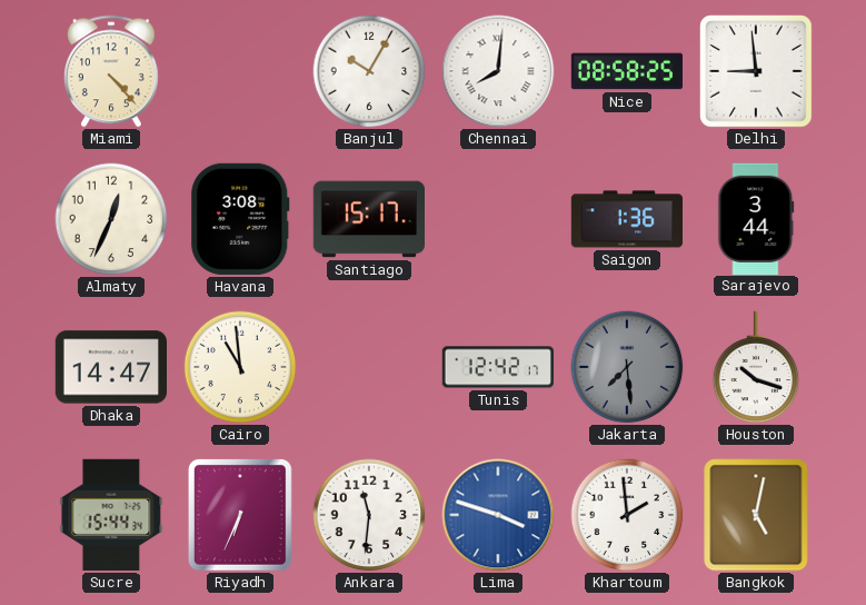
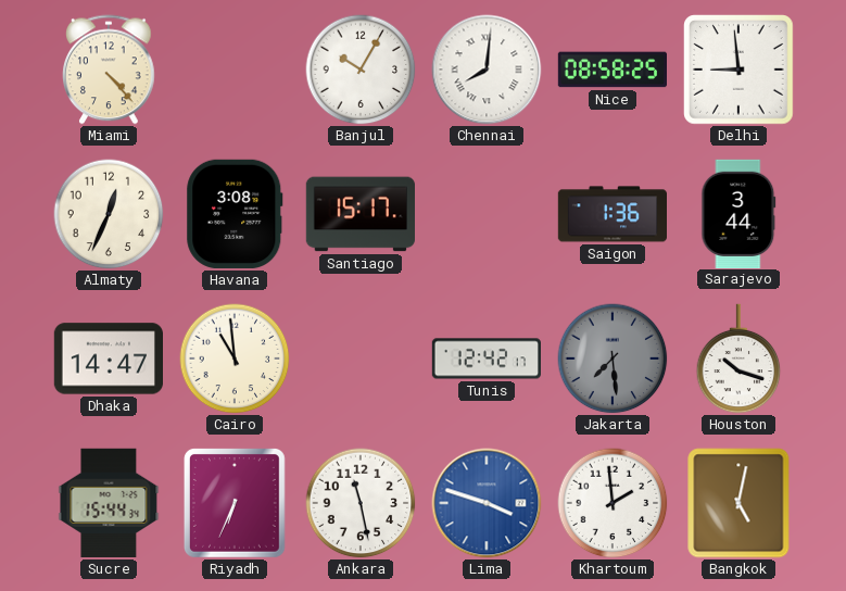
Ankara: 11:31 -> 11:28 (361, 503)
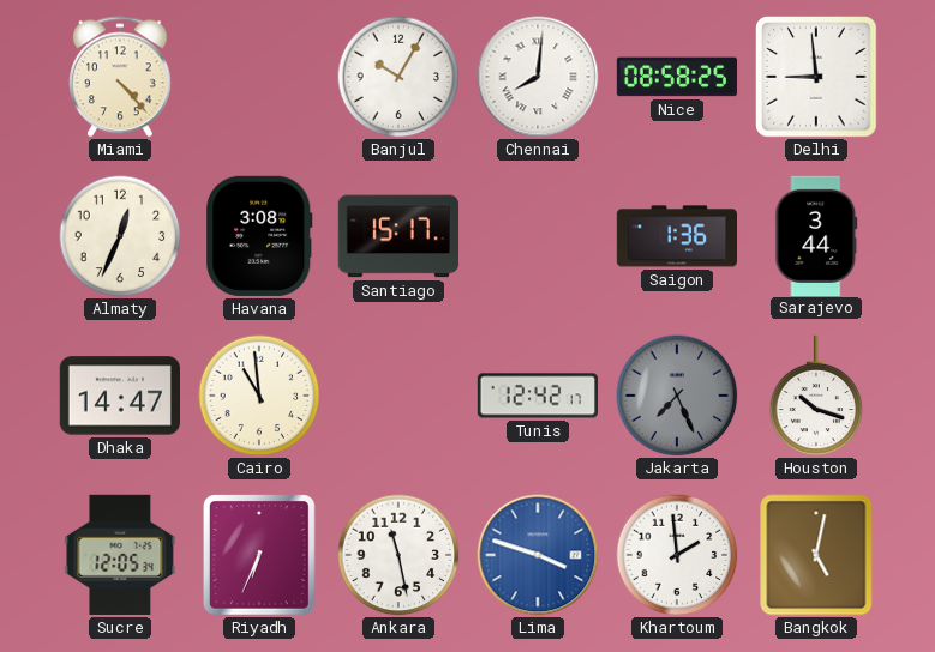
Jakarta: 7:29 -> 7:26 (677, 396)
Sucre: 15:44 -> 12:05 (120, 555)
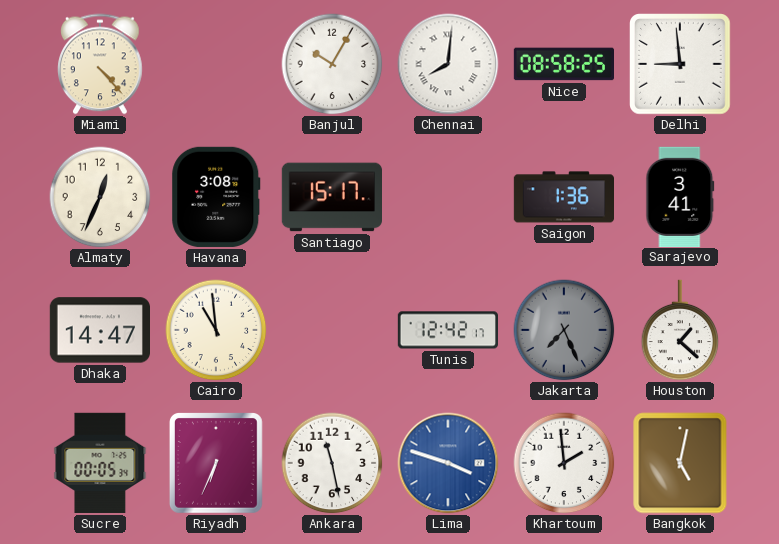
Sarajevo: 3:44 -> 3:41 (680, 196)
Houston: 10:18 -> 1:22 (680, 330)
Sucre: 12:05 -> 00:05 (100, 463)
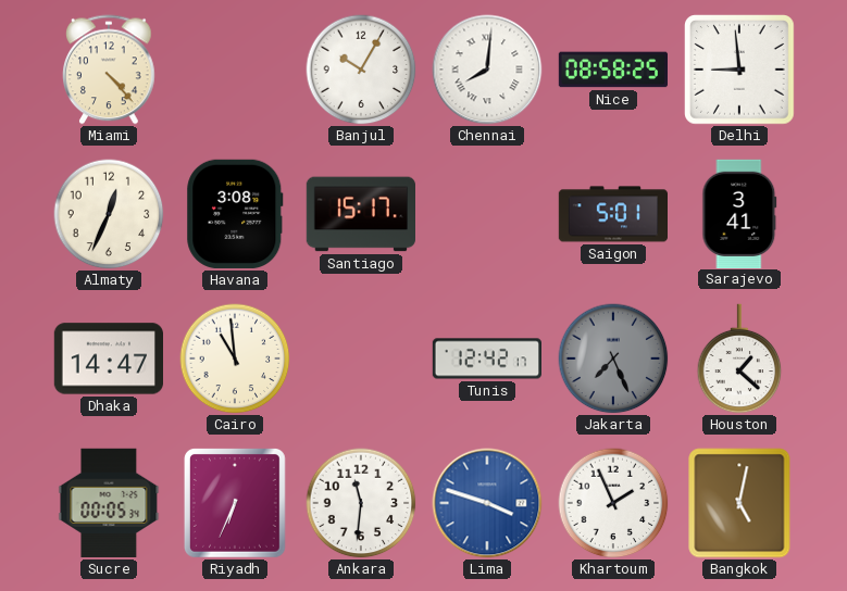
Saigon: 1:36 -> 5:01 (613, 214)
Ankara: 11:28 -> 11:31 (361, 503)
Khartoum: 1:59 -> 1:56 (613, 503)
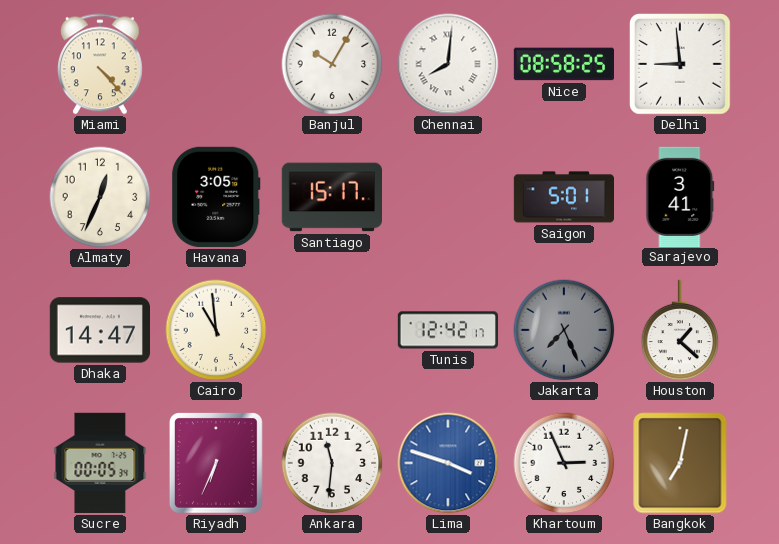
Havana: 3:08 -> 3:05 (216, 197)
Khartoum: 1:56 -> 2:56 (564, 463)
Bangkok: 5:02 -> 7:02 (680, 463)
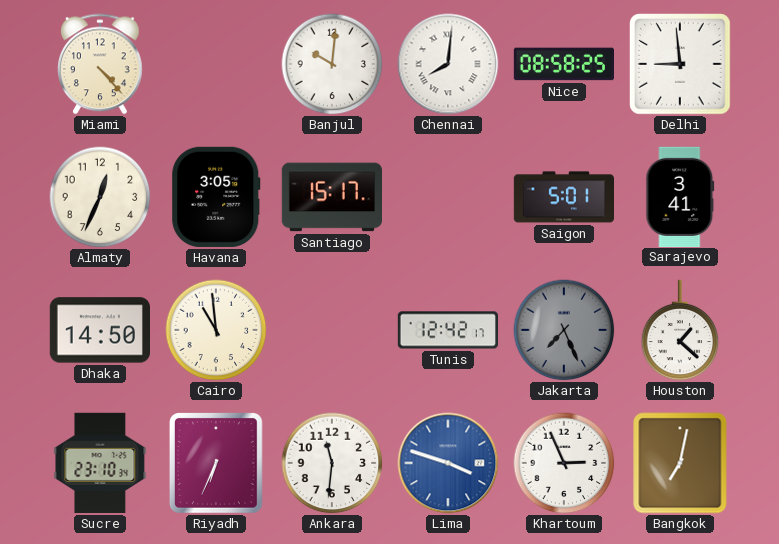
Banjul: 10:05 -> 10:01 (332, 64)
Dhaka: 14:47 -> 14:50 (99, 330)
Sucre: 00:05 -> 23:10 (100, 463)
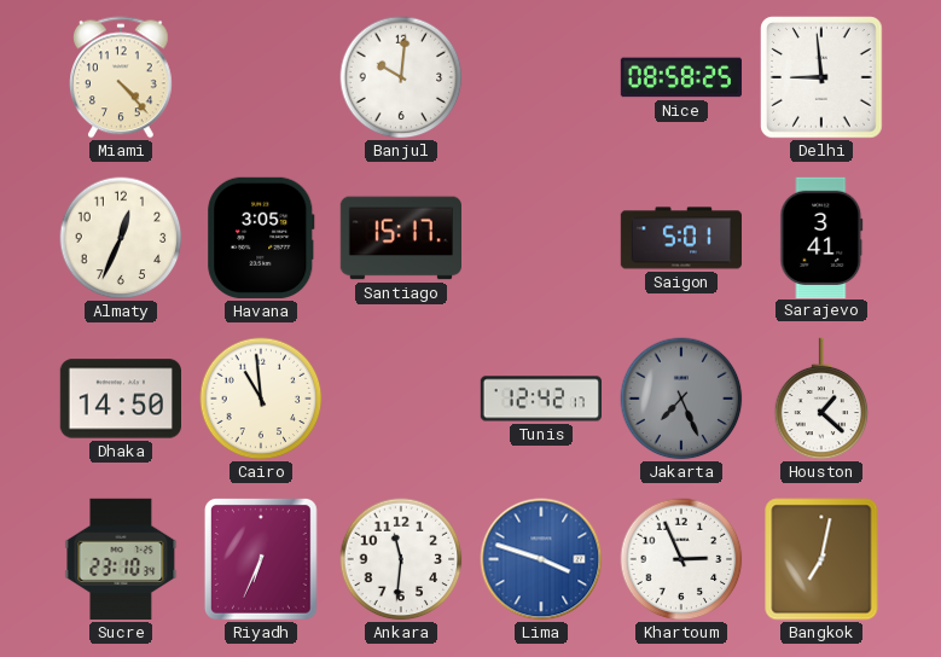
Chennai: 8:01 -> none (448, 64)
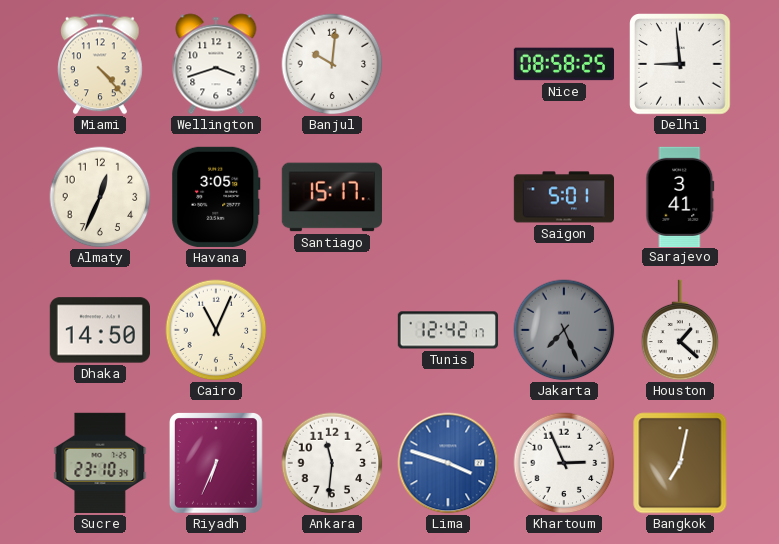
Wellington: none -> 3:42 (216, 64)
Cairo: 10:59 -> 11:04 (216, 330)
